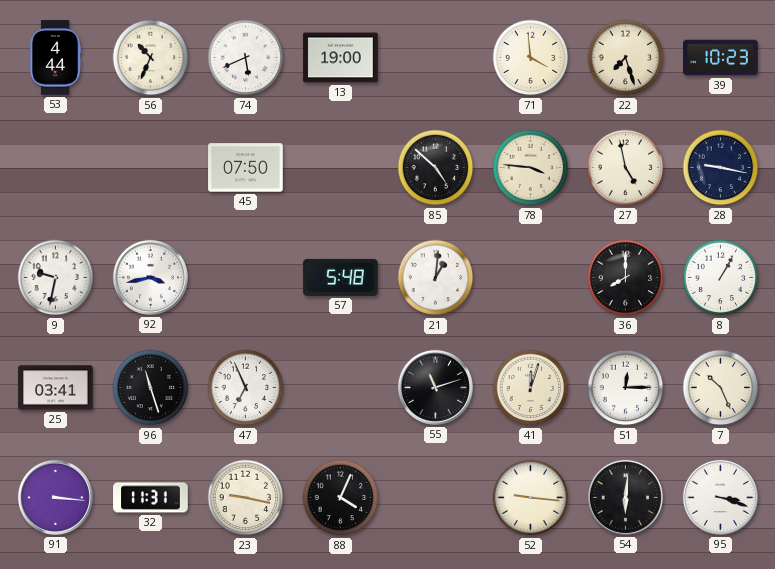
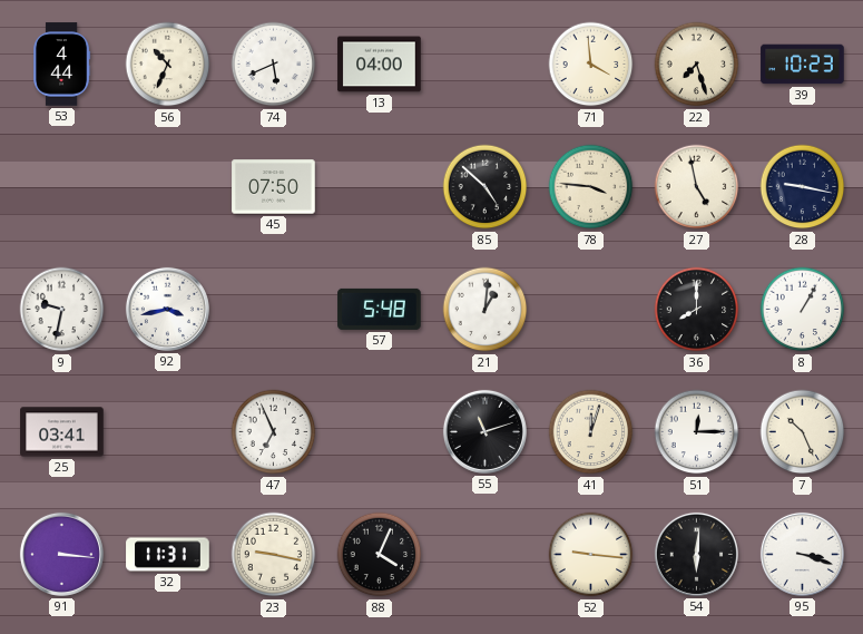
13: 19:00 -> 04:00 (380, 65)
96: 11:27 -> none (151, 388)
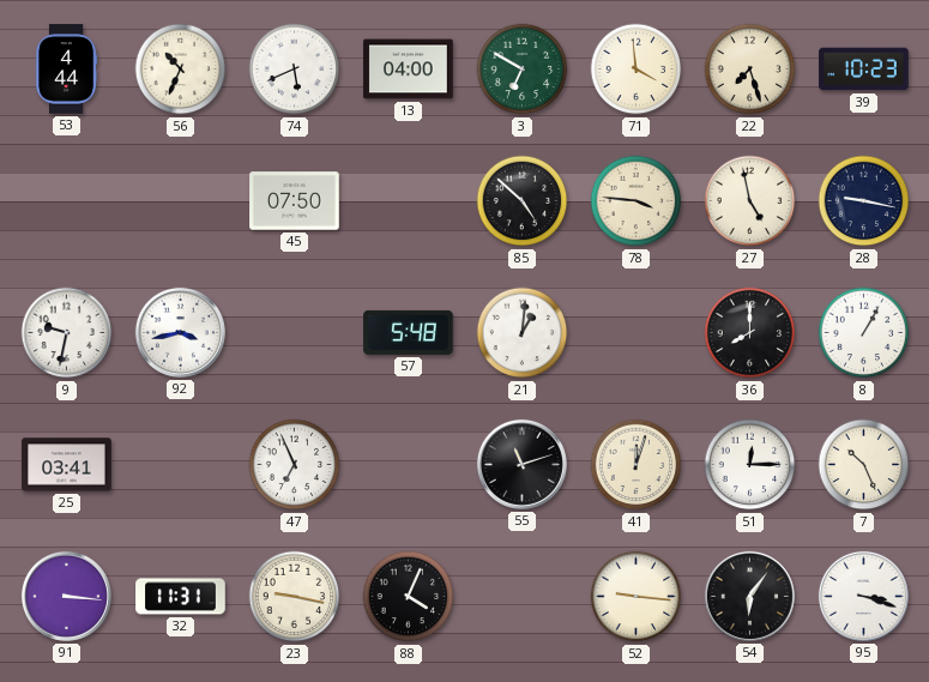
3: none -> 6:50 (523, 70)
54: 6:01 -> 6:06 (749, 596)
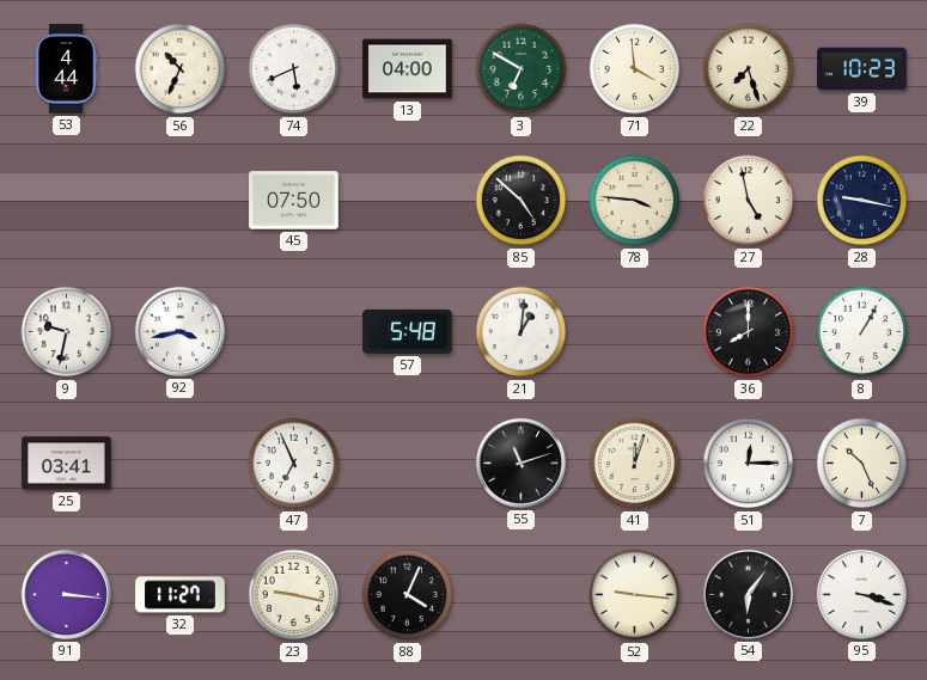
32: 11:31 -> 11:27 (181, 595)
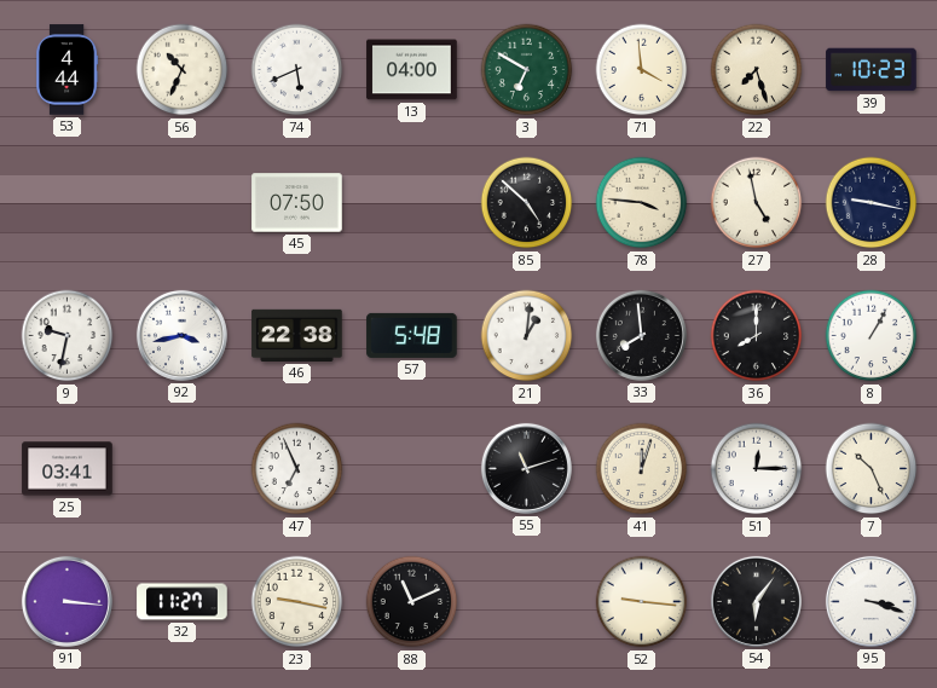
46: none -> 22:38 (297, 335)
33: none -> 7:59 (641, 335)
88: 4:04 -> 11:11 (412, 602)
